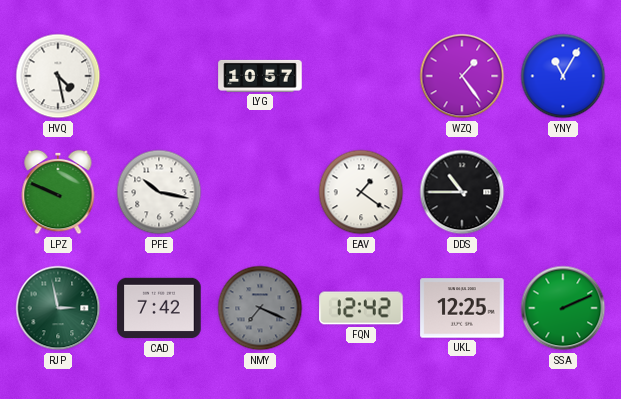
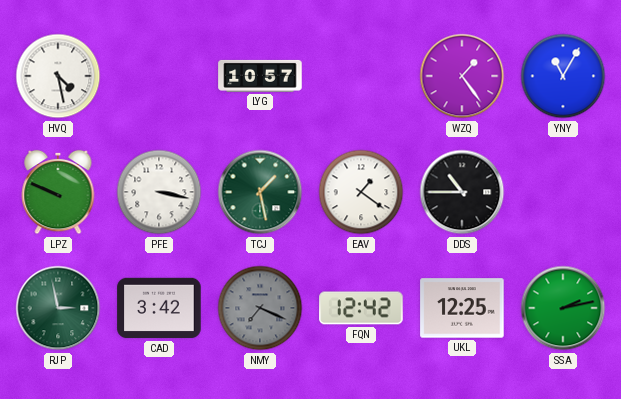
PFE: 10:17 -> 3:17 (159, 192)
TCJ: none -> 1:28 (260, 192)
CAD: 7:42 -> 3:42 (159, 308)
SSA: 2:11 -> 2:13 (563, 308)
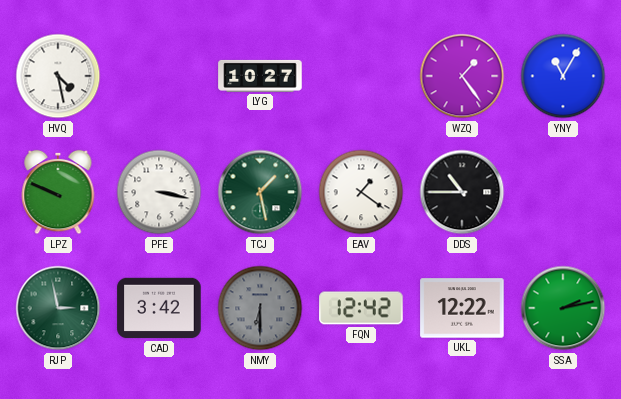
LYG: 10:57 -> 10:27 (260, 76)
NMY: 7:19 -> 6:30 (260, 308)
UKL: 12:25 -> 12:22 (462, 308)
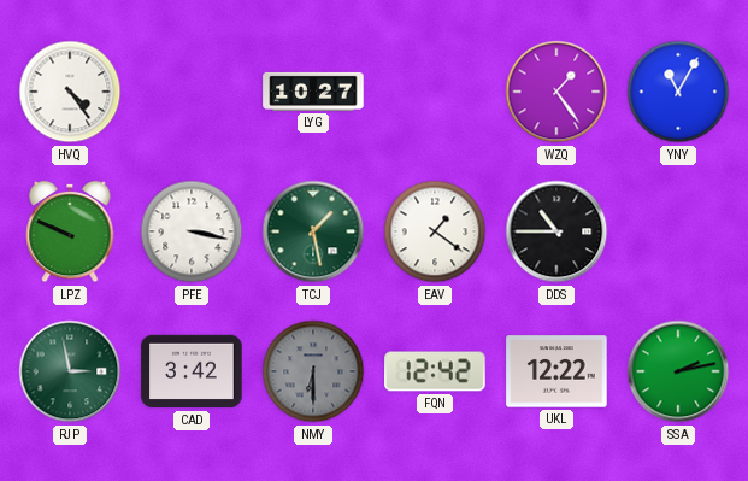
HVQ: 4:28 -> 4:24 (70, 92)
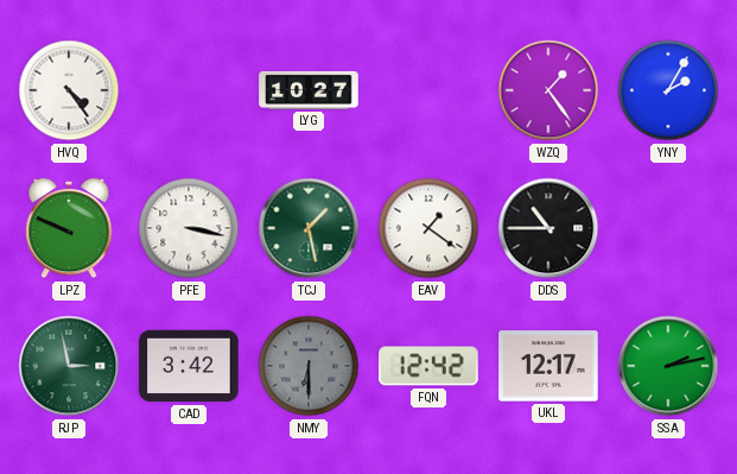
YNY: 11:05 -> 2:05 (668, 90)
UKL: 12:22 -> 12:17 (548, 366)
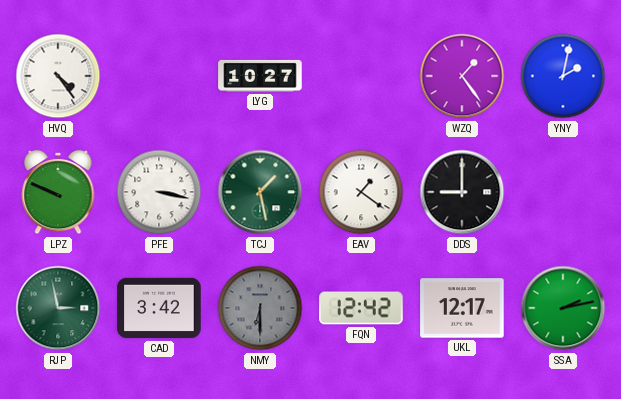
YNY: 2:05 -> 2:02 (563, 76)
DDS: 10:45 -> 9:00 (462, 192)
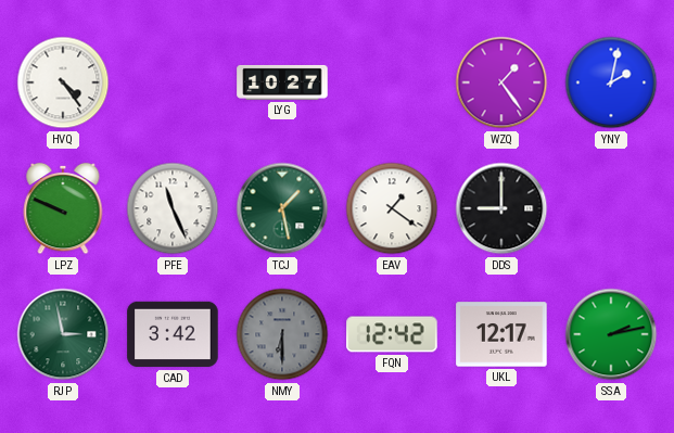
PFE: 3:17 -> 11:26 (173, 208)
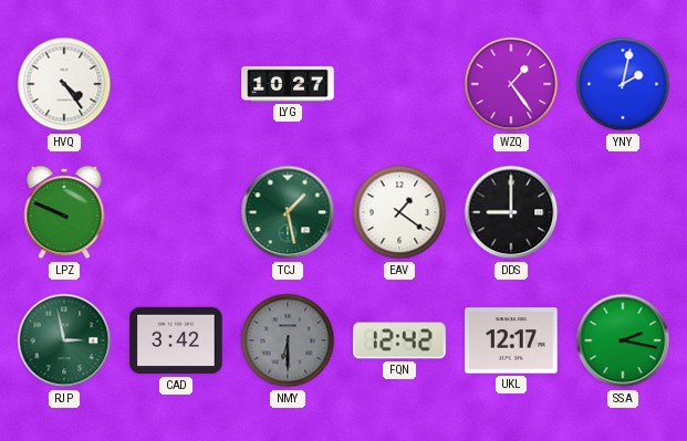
PFE: 11:26 -> none (173, 208)
SSA: 2:13 -> 2:17 (623, 340)
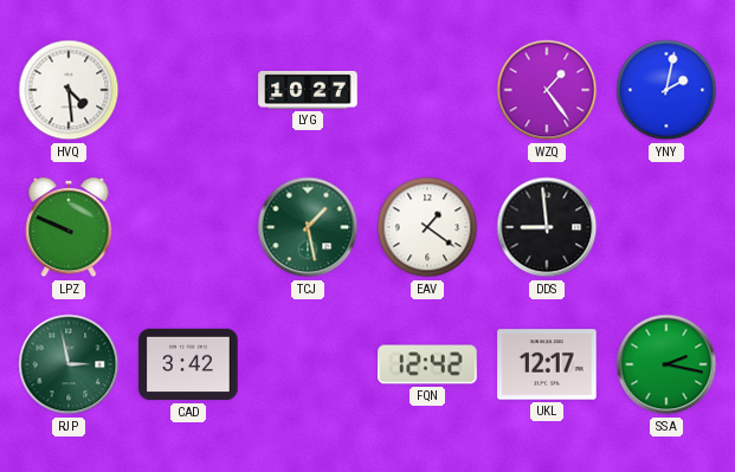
HVQ: 4:24 -> 4:29 (69, 90)
DDS: 9:00 -> 8:59 (547, 227)
NMY: 6:30 -> none (288, 340)
